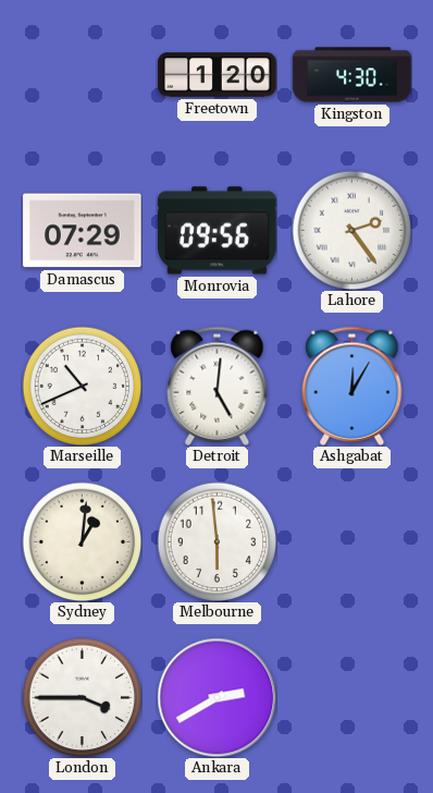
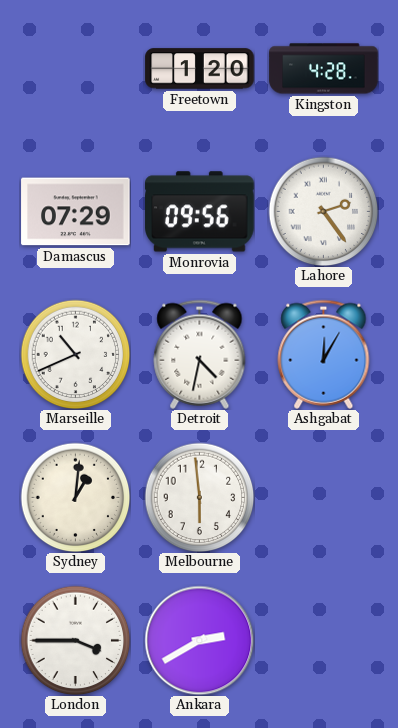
Kingston: 4:30 -> 4:28 (324, 69)
Detroit: 5:01 -> 4:32 (200, 354)
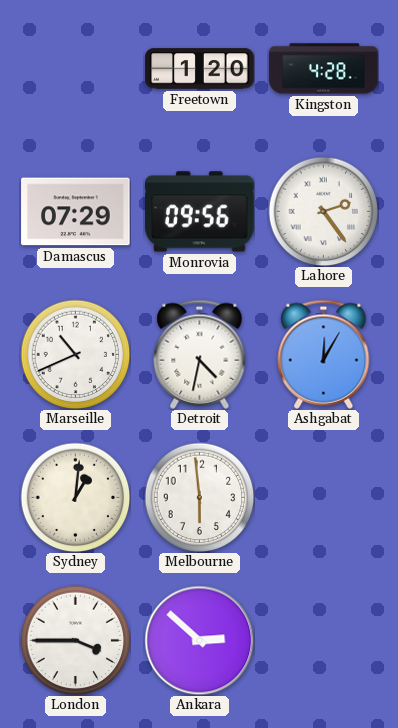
Ankara: 2:40 -> 2:52 (199, 640)
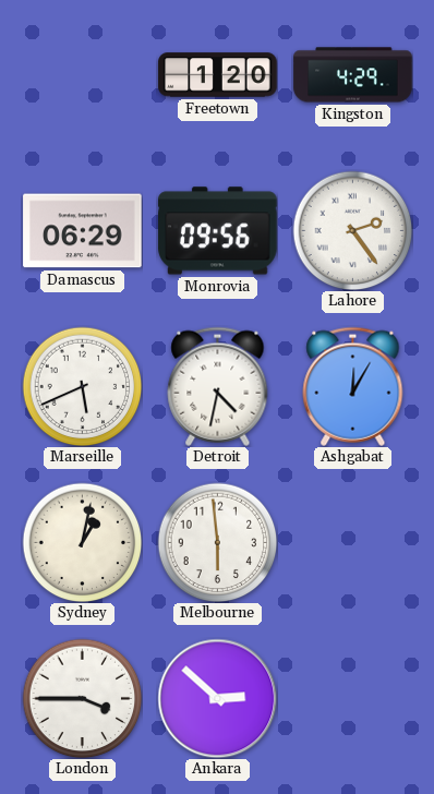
Kingston: 4:28 -> 4:29 (353, 75)
Damascus: 07:29 -> 06:29 (83, 231)
Marseille: 10:41 -> 5:41 (82, 386)
Sydney: 1:01 -> 1:02 (82, 542)
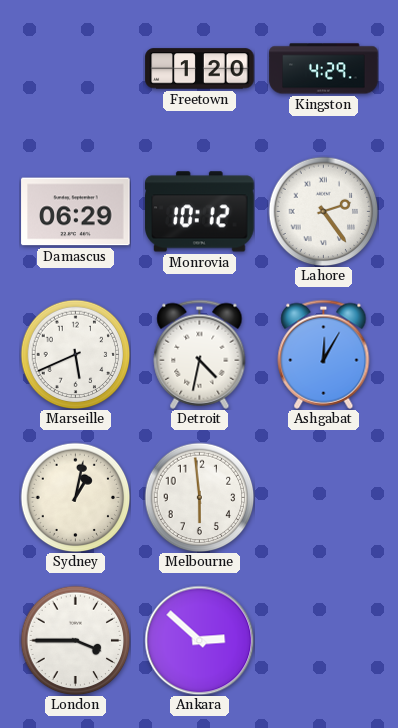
Monrovia: 09:56 -> 10:12 (200, 212)
